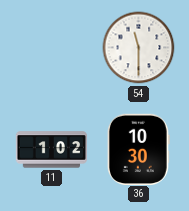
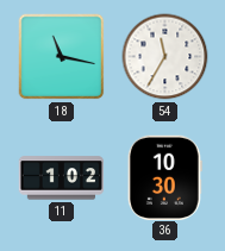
18: none -> 11:17 (62, 57)
54: 11:30 -> 11:35 (165, 57)
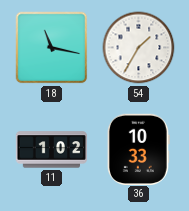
54: 11:35 -> 1:35 (139, 48)
36: 10:30 -> 10:33 (138, 149)
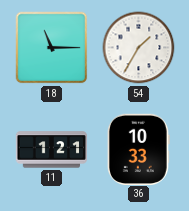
18: 11:17 -> 11:15 (52, 48)
11: 1:02 -> 1:21 (52, 150)
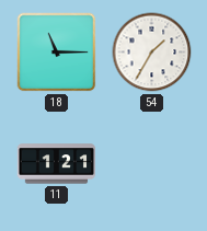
36: 10:33 -> none (138, 149)
